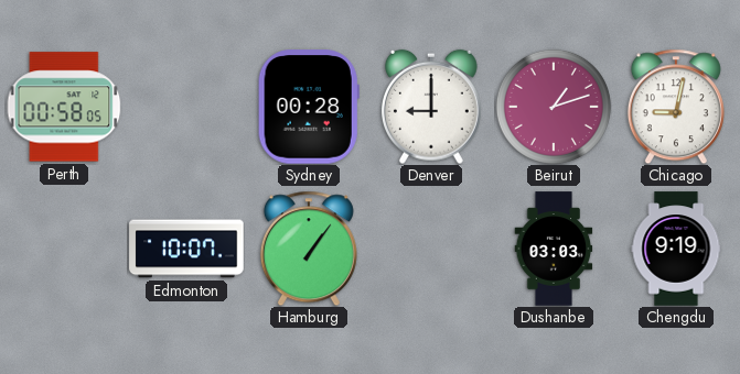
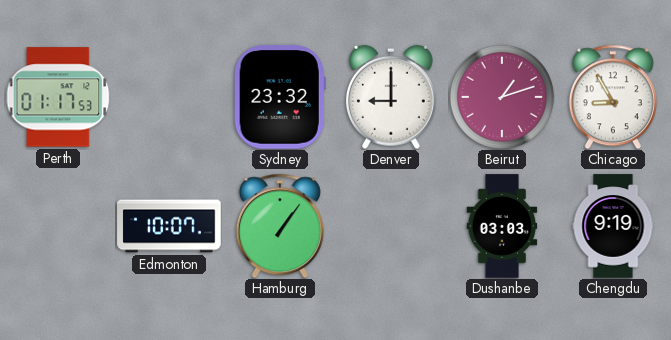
Perth: 00:58 -> 01:17 (58, 97)
Sydney: 00:28 -> 23:32 (280, 97)
Chicago: 9:02 -> 8:55 (613, 97)
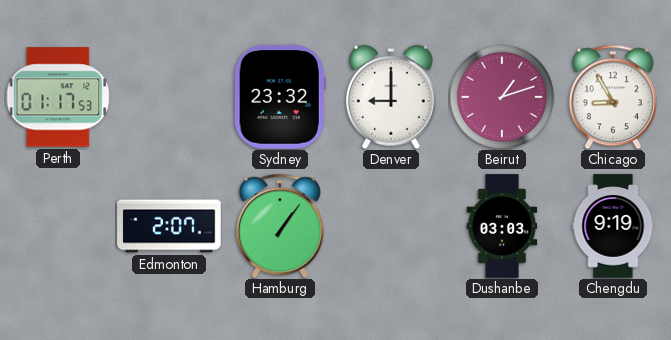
Edmonton: 10:07 -> 2:07 (169, 226)
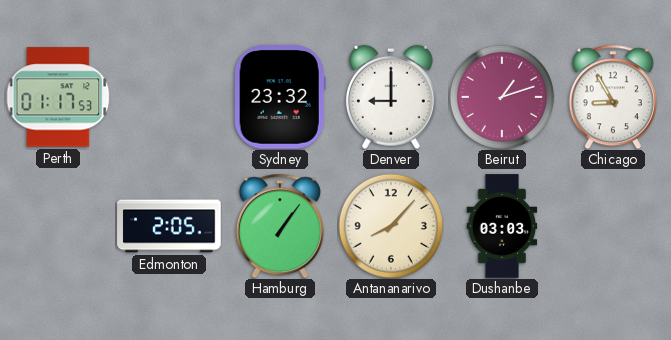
Edmonton: 2:07 -> 2:05 (169, 226)
Antananarivo: none -> 8:07 (391, 226)
Chengdu: 9:19 -> none (613, 226)
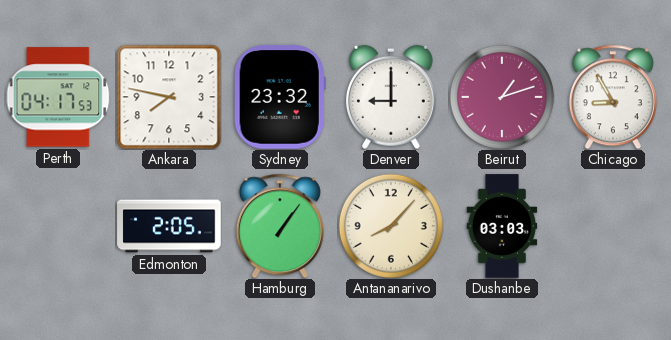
Perth: 01:17 -> 04:17 (58, 97)
Ankara: none -> 7:47 (169, 97)
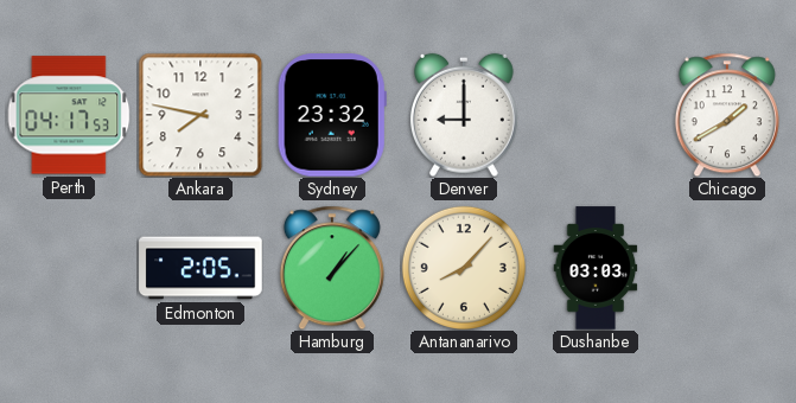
Beirut: 1:12 -> none (502, 97)
Chicago: 8:55 -> 1:40 (727, 115)
Hamburg: 1:06 -> 1:07 (332, 268)
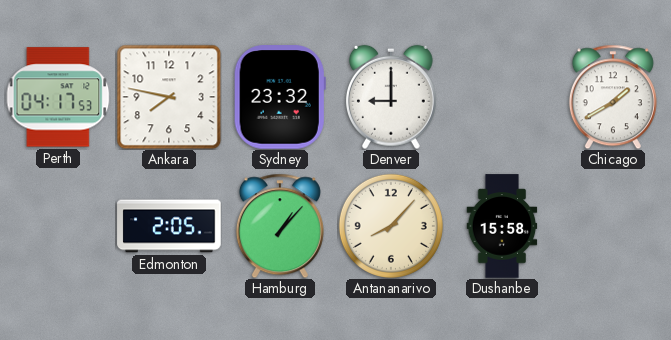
Dushanbe: 03:03 -> 15:58 (502, 226)
